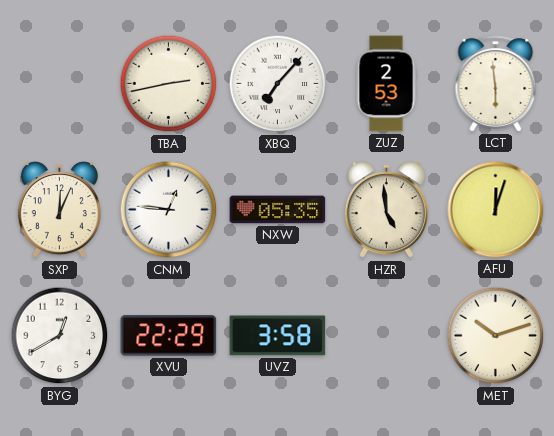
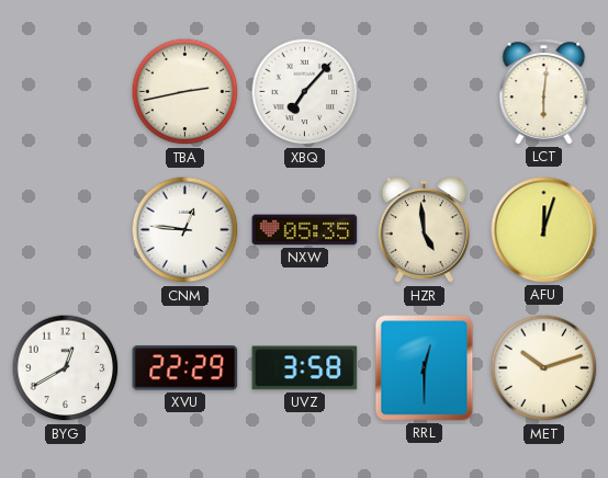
ZUZ: 2:53 -> none (386, 84)
LCT: 5:59 -> 6:01 (544, 92)
SXP: 12:04 -> none (59, 210)
RRL: none -> 12:30 (425, 368)
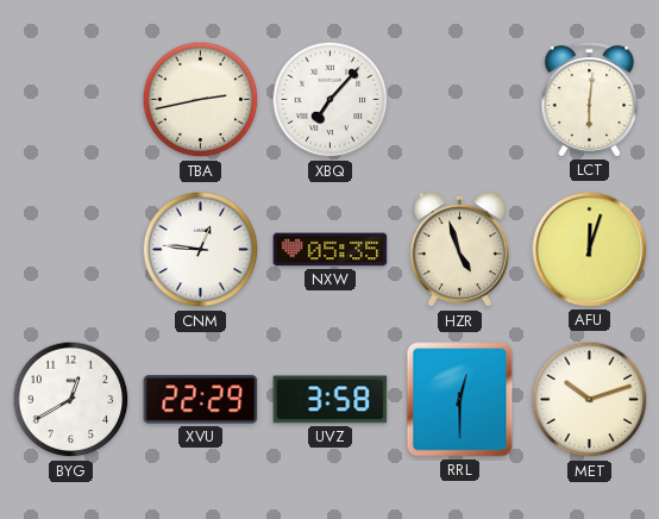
HZR: 4:59 -> 4:57 (459, 250)
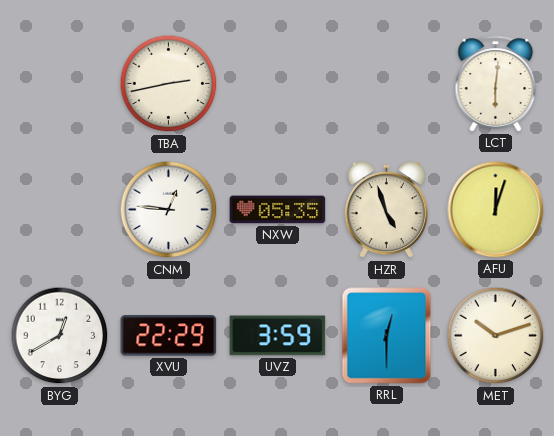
XBQ: 7:07 -> none (331, 100)
UVZ: 3:58 -> 3:59 (278, 336)
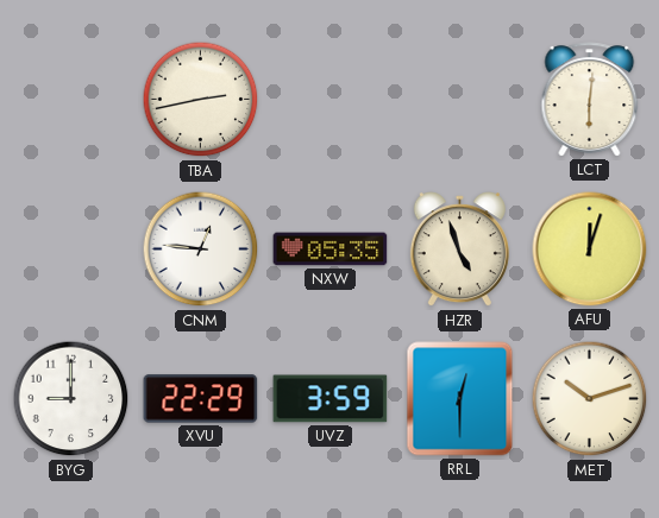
BYG: 12:40 -> 9:00 (71, 399)
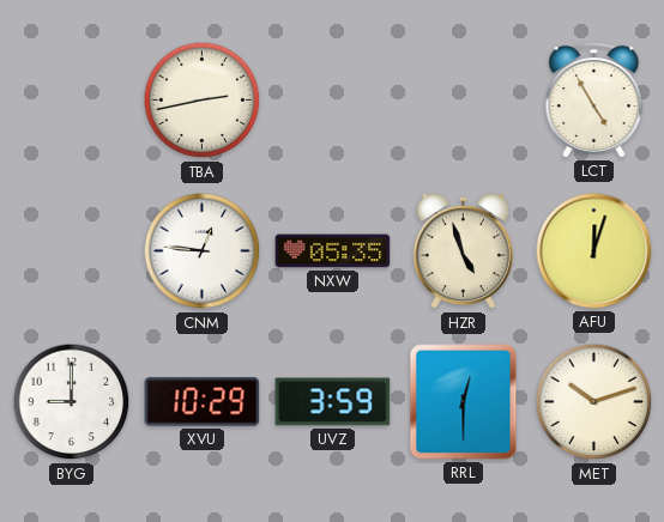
LCT: 6:01 -> 4:55 (594, 101)
XVU: 22:29 -> 10:29 (203, 402)
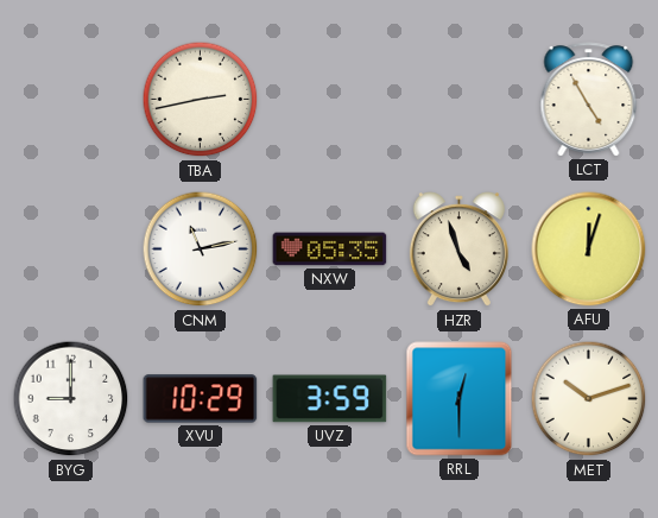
CNM: 12:46 -> 11:13 (201, 249)
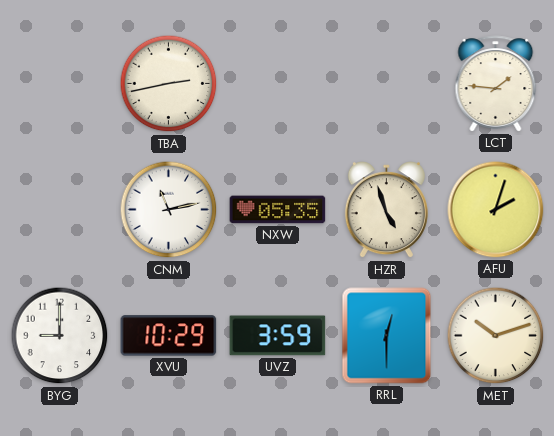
LCT: 4:55 -> 1:46 (496, 84)
AFU: 12:03 -> 2:03 (496, 210)
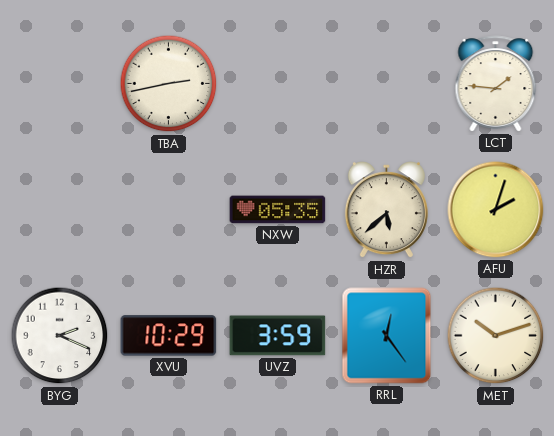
CNM: 11:13 -> none (169, 210)
HZR: 4:57 -> 5:38 (386, 210)
BYG: 9:00 -> 2:19 (60, 336)
RRL: 12:30 -> 12:24 (387, 336)
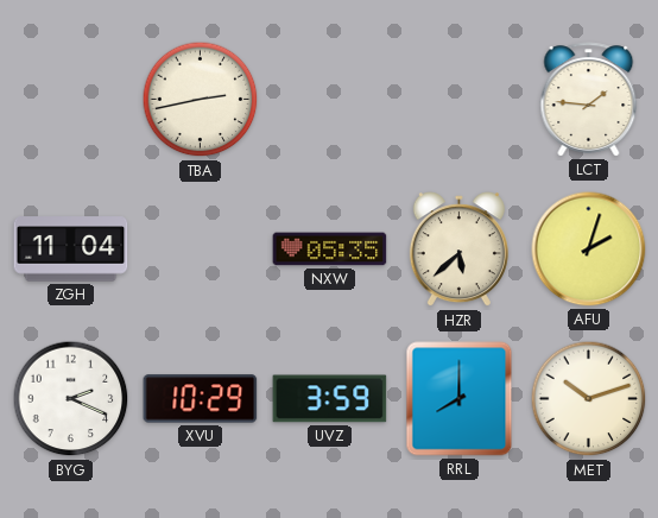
ZGH: none -> 11:04 (71, 249)
RRL: 12:24 -> 8:00 (460, 399)
